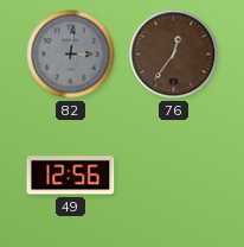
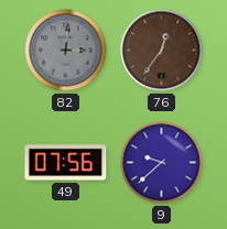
49: 12:56 -> 07:56 (66, 163)
9: none -> 9:38 (162, 163)
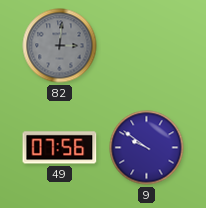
76: 12:36 -> none (162, 51)
9: 9:38 -> 9:51 (147, 148)
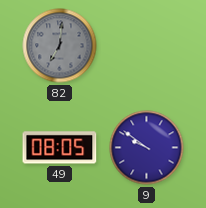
82: 3:01 -> 7:01 (60, 46)
49: 07:56 -> 08:05 (60, 148)
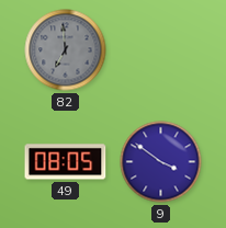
82: 7:01 -> 6:59 (66, 50)
9: 9:51 -> 3:51 (161, 162)
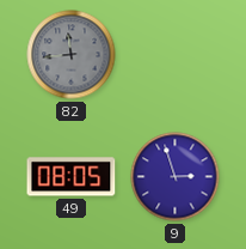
82: 6:59 -> 11:44 (72, 55)
9: 3:51 -> 2:57 (176, 177)
